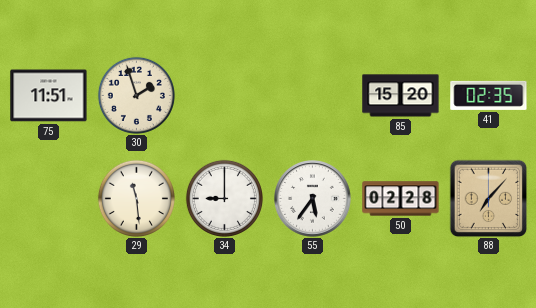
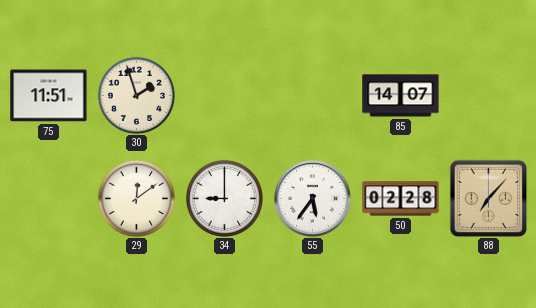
85: 15:20 -> 14:07 (401, 96)
41: 02:35 -> none (489, 95)
29: 11:29 -> 12:09 (136, 198)
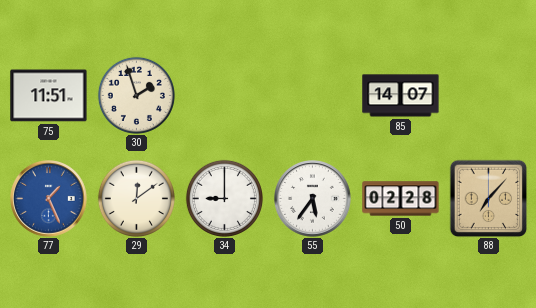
77: none -> 1:26 (49, 199)
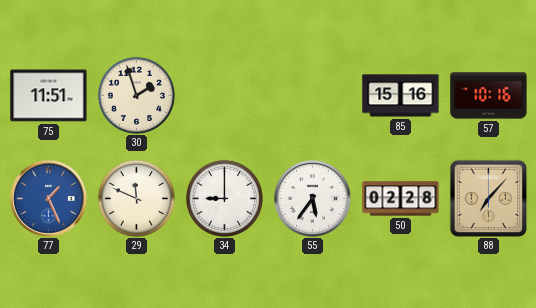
85: 14:07 -> 15:16 (401, 96)
57: none -> 10:16 (489, 96)
29: 12:09 -> 11:49 (136, 198)
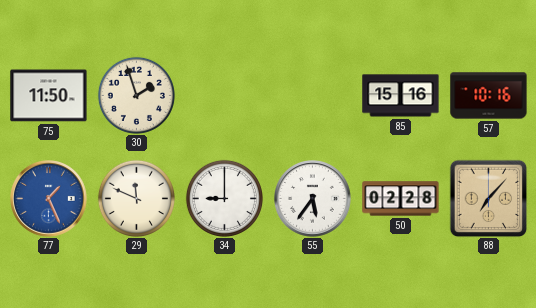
75: 11:51 -> 11:50 (49, 96)
